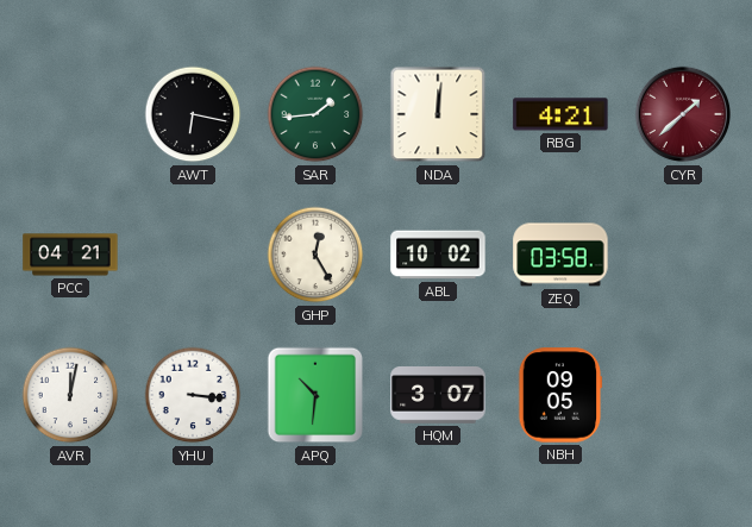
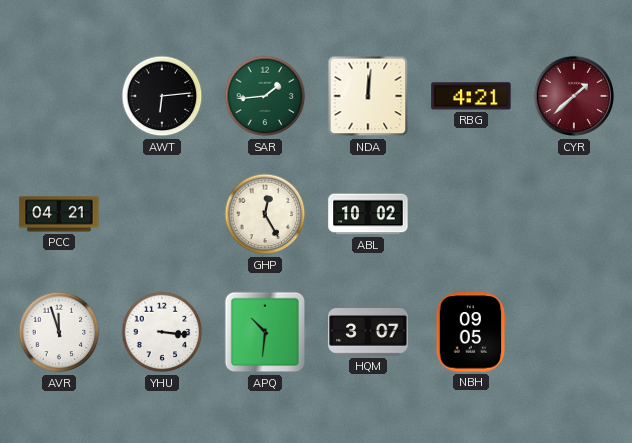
AWT: 6:17 -> 6:14 (162, 96)
ZEQ: 03:58 -> none (560, 255)
AVR: 12:02 -> 11:57 (59, 332)
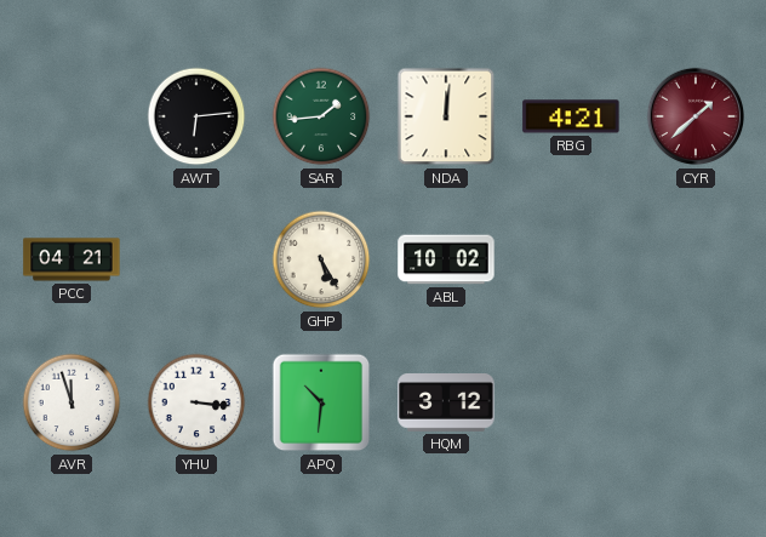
GHP: 12:25 -> 5:25 (321, 259)
HQM: 3:07 -> 3:12 (446, 404)
NBH: 09:05 -> none (471, 332)
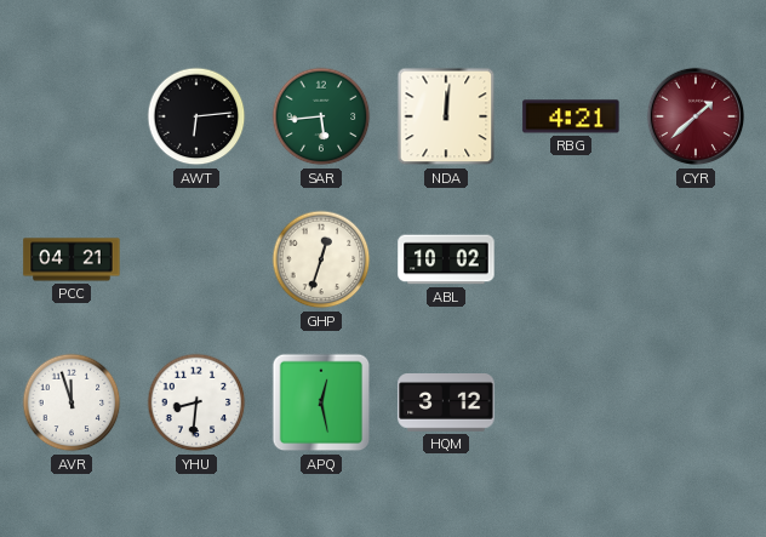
SAR: 1:44 -> 5:44 (321, 116)
GHP: 5:25 -> 12:33 (321, 259)
YHU: 3:16 -> 8:31 (196, 402)
APQ: 10:31 -> 12:28 (321, 402)
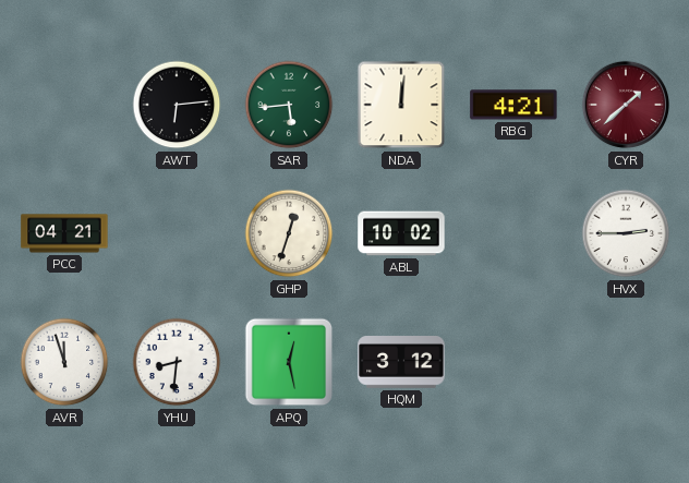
HVX: none -> 2:45 (626, 233)
